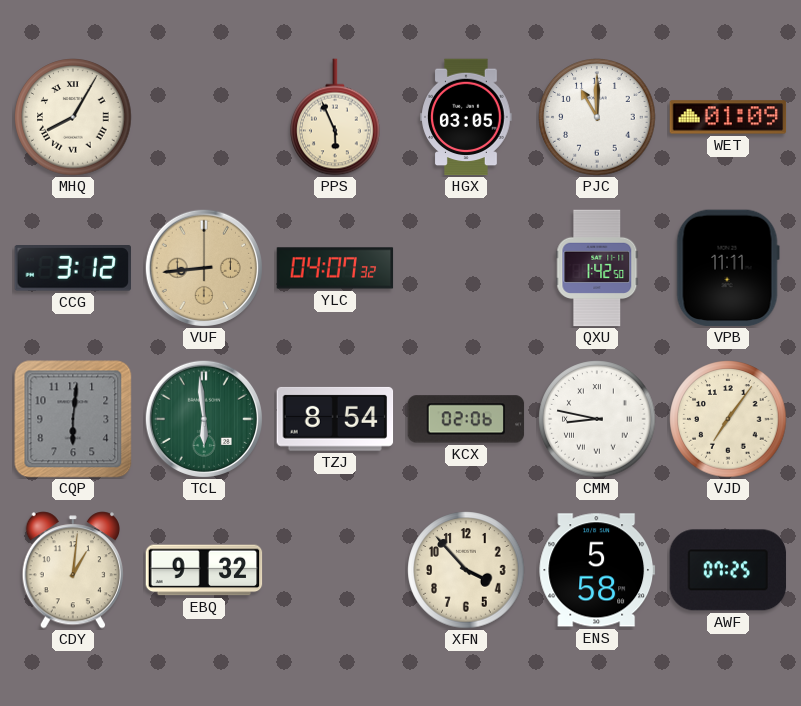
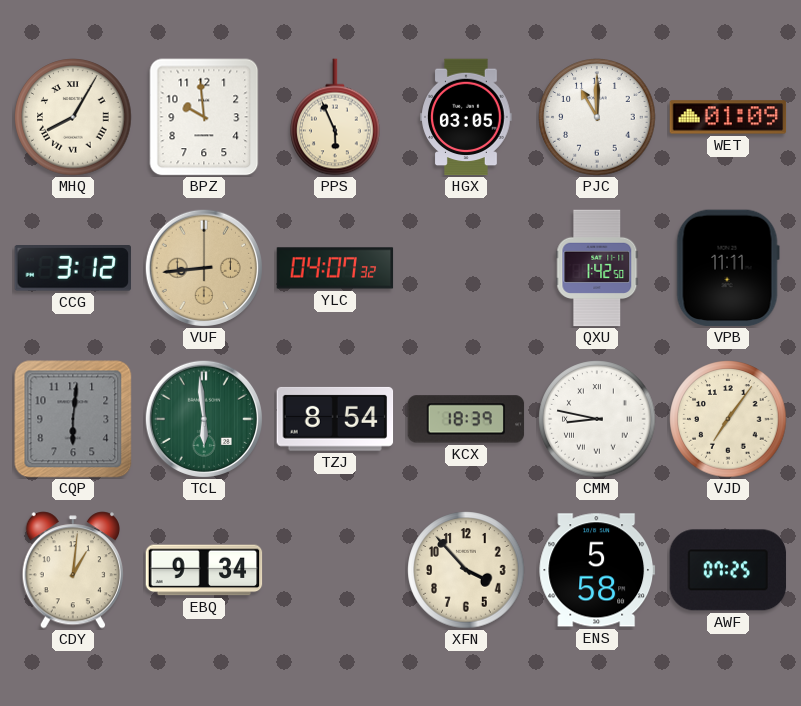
BPZ: none -> 9:59 (204, 117)
KCX: 02:06 -> 18:39 (466, 419)
EBQ: 9:32 -> 9:34 (204, 570)
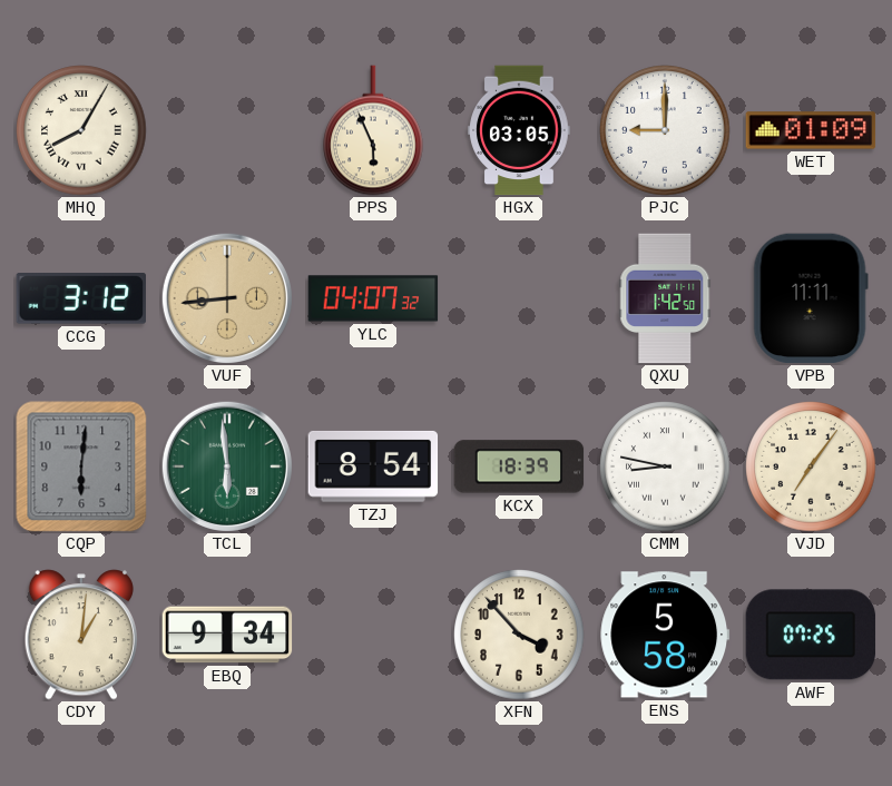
BPZ: 9:59 -> none (204, 117)
PJC: 11:00 -> 9:00 (665, 130)
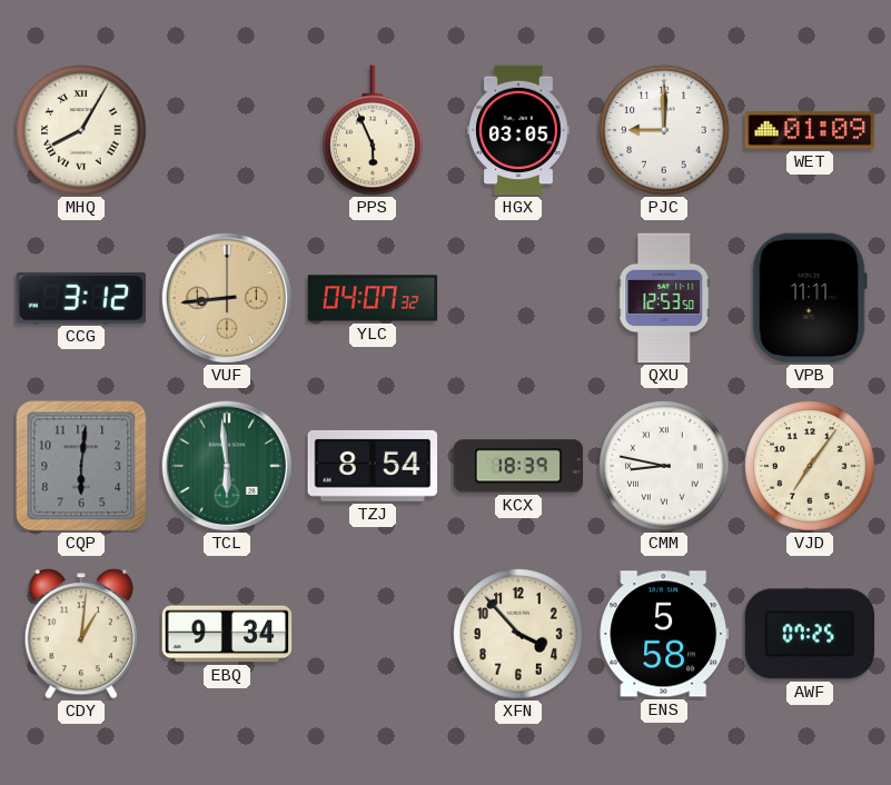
QXU: 1:42 -> 12:53 (664, 298)
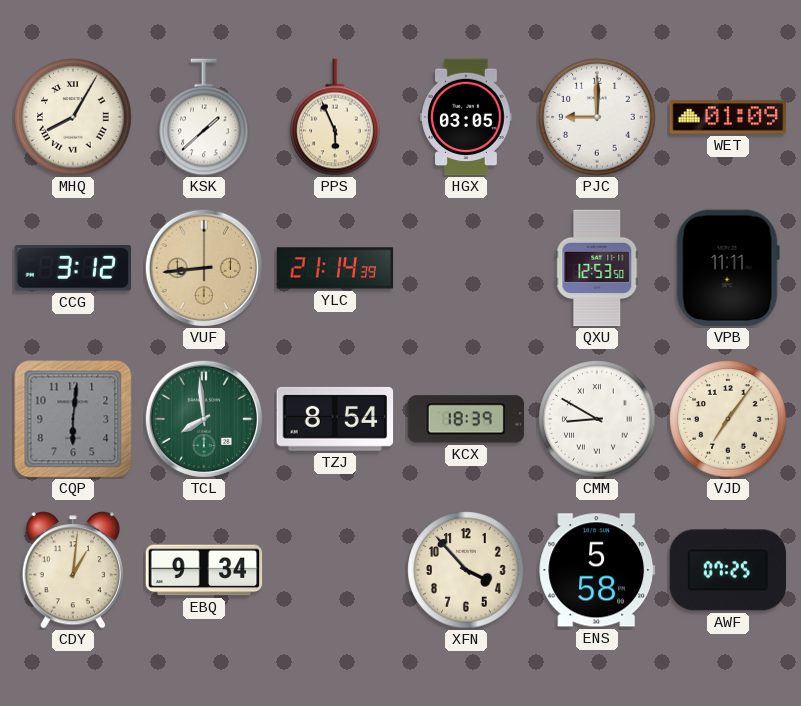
KSK: none -> 1:38 (204, 117)
YLC: 04:07 -> 21:14 (335, 268)
TCL: 5:59 -> 7:59 (203, 419)
CMM: 8:47 -> 8:50 (597, 419)
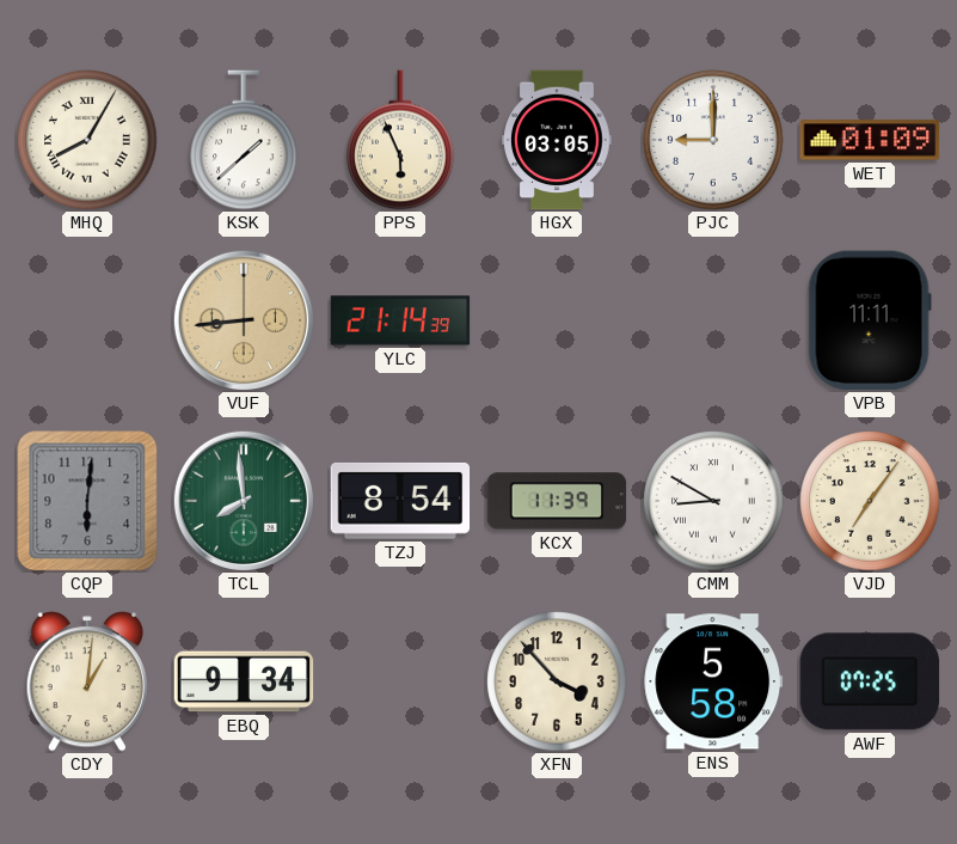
CCG: 3:12 -> none (72, 269)
QXU: 12:53 -> none (597, 268)
KCX: 18:39 -> 11:39 (557, 501)
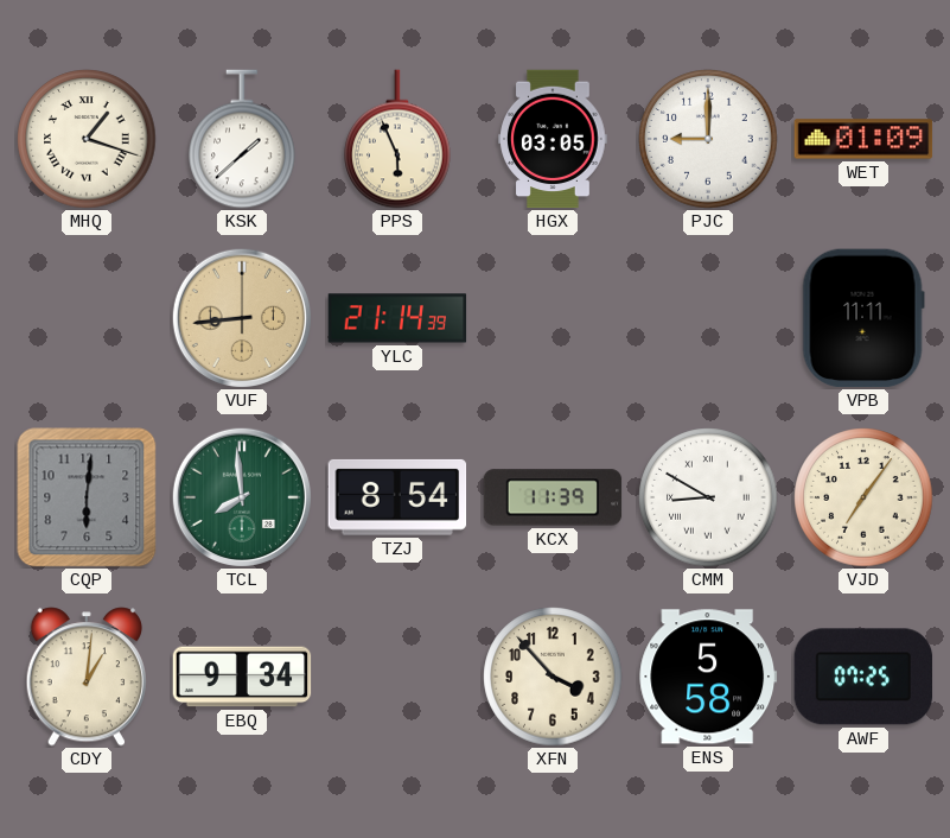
MHQ: 8:05 -> 1:18 (87, 139)
